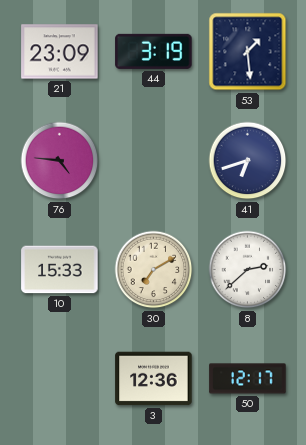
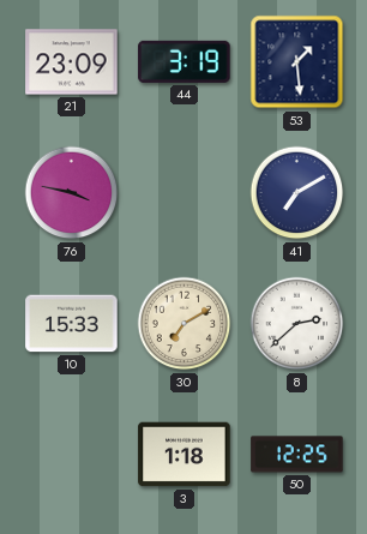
76: 4:46 -> 3:47 (72, 193)
41: 6:42 -> 7:10 (297, 193)
3: 12:36 -> 1:18 (185, 455)
50: 12:17 -> 12:25 (297, 455)
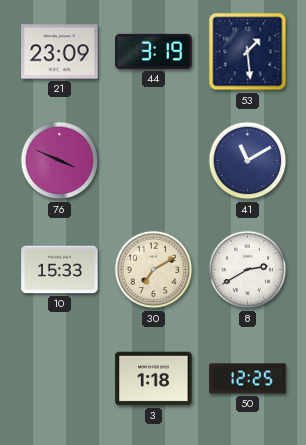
76: 3:47 -> 3:49 (60, 161)
41: 7:10 -> 11:10 (248, 161)
8: 2:38 -> 2:40 (248, 270)
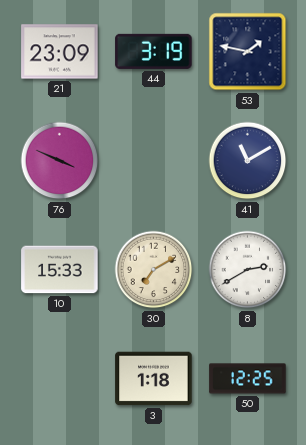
53: 1:29 -> 1:47 (248, 52)
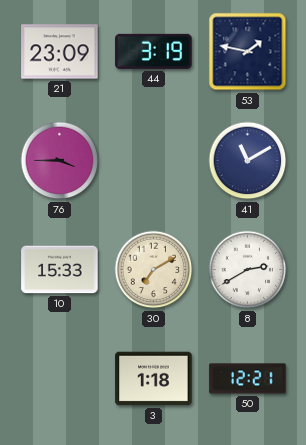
76: 3:49 -> 3:45 (60, 161)
50: 12:25 -> 12:21 (248, 379)
